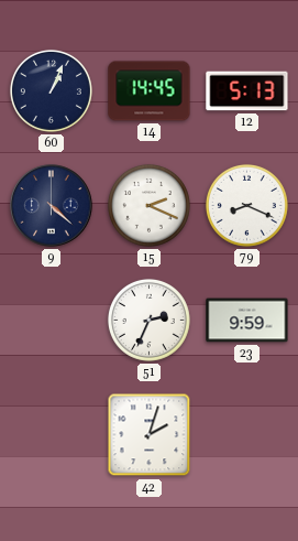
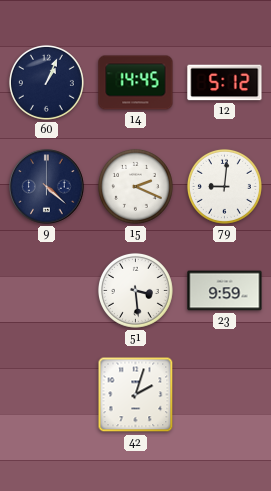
12: 5:13 -> 5:12 (225, 83)
79: 8:19 -> 9:01 (224, 186)
51: 2:34 -> 3:29 (135, 290)
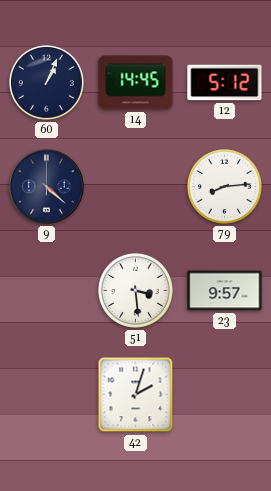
15: 2:19 -> none (135, 186)
79: 9:01 -> 8:14 (224, 186)
23: 9:59 -> 9:57 (225, 291)
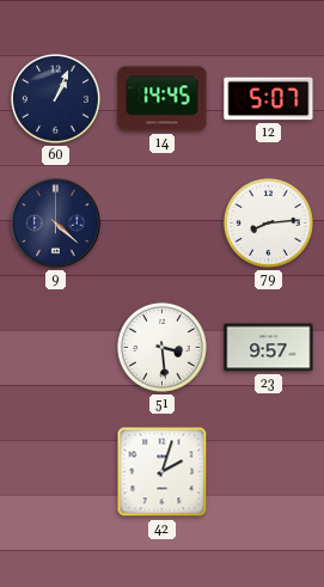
12: 5:12 -> 5:07 (269, 99)
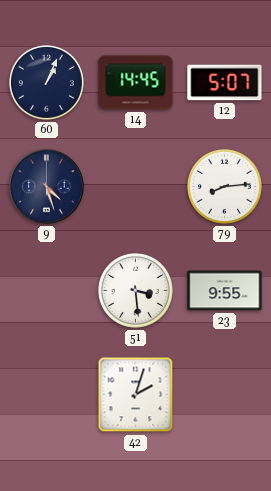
9: 4:22 -> 4:27 (47, 187)
23: 9:57 -> 9:55 (225, 291)
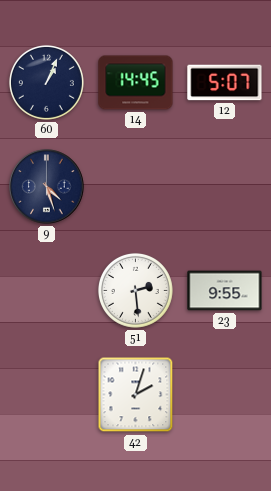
79: 8:14 -> none (224, 186)
51: 3:29 -> 2:29 (135, 290)
